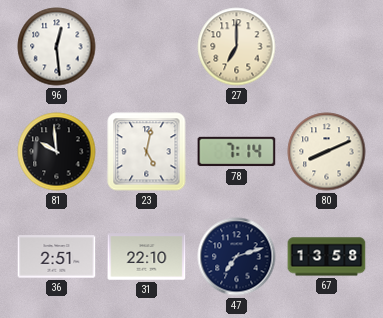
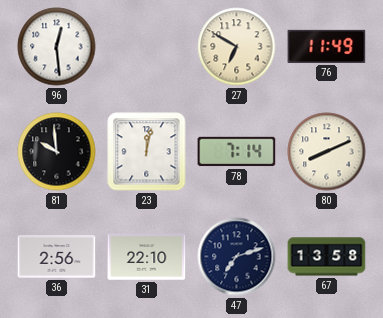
27: 7:00 -> 6:50 (237, 47)
76: none -> 11:49 (327, 46)
23: 5:02 -> 12:02 (147, 152)
36: 2:51 -> 2:56 (57, 257)
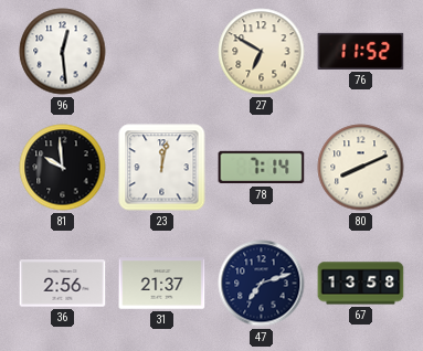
76: 11:49 -> 11:52 (361, 51)
31: 22:10 -> 21:37 (162, 284)
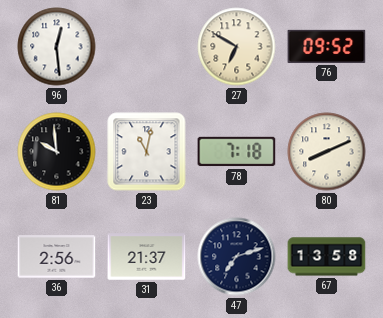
76: 11:52 -> 09:52 (327, 46)
23: 12:02 -> 11:02 (147, 152)
78: 7:14 -> 7:18 (237, 152)
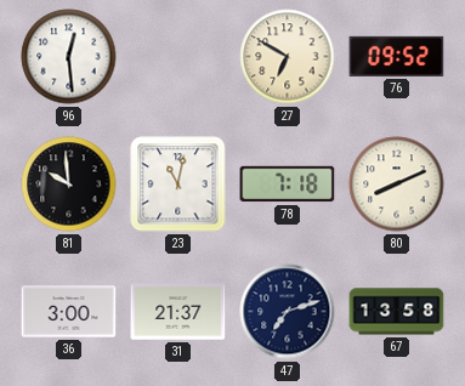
36: 2:56 -> 3:00 (69, 312)
